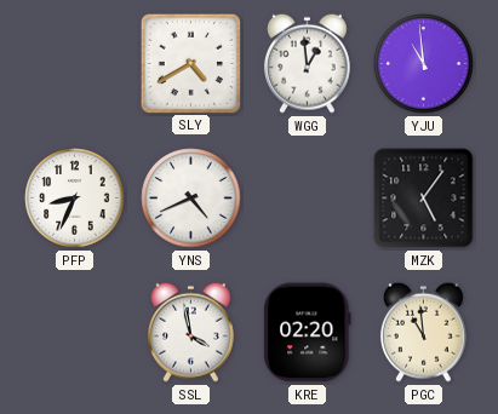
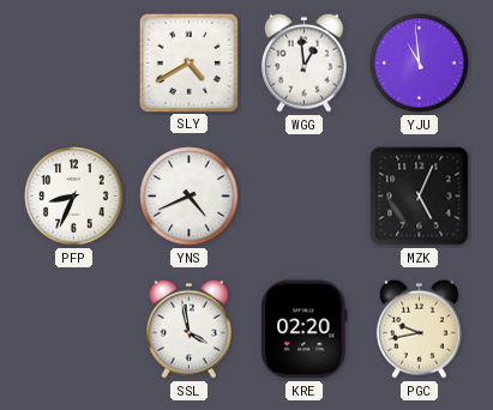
MZK: 5:06 -> 5:04 (420, 197)
PGC: 10:59 -> 9:43 (419, 328)
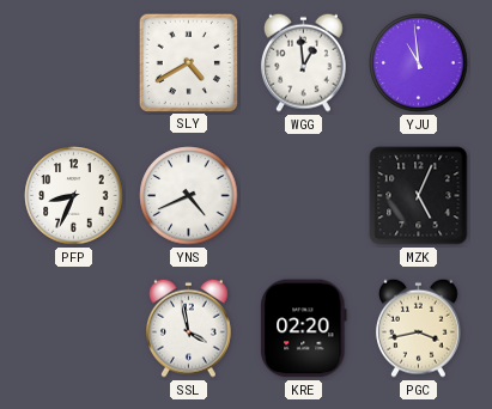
PGC: 9:43 -> 3:43 (418, 328)
